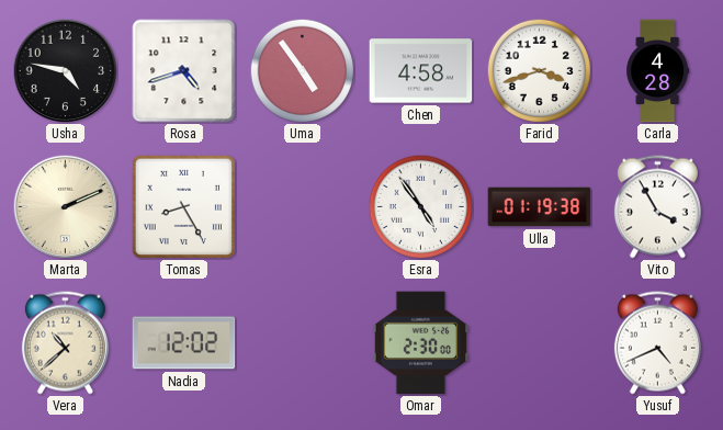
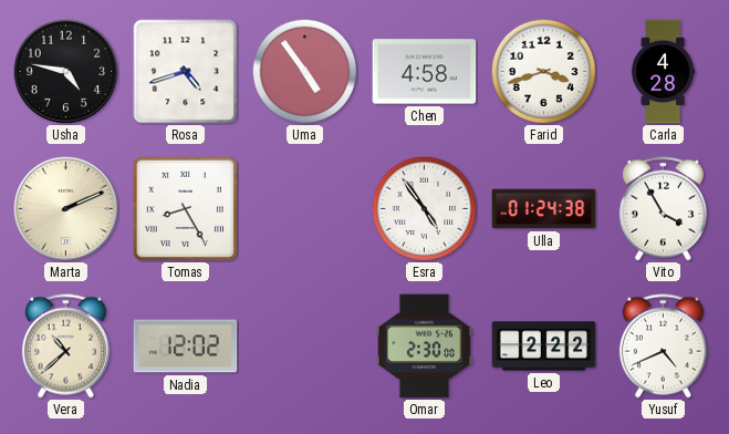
Ulla: 01:19 -> 01:24 (544, 209)
Leo: none -> 2:22 (544, 347)
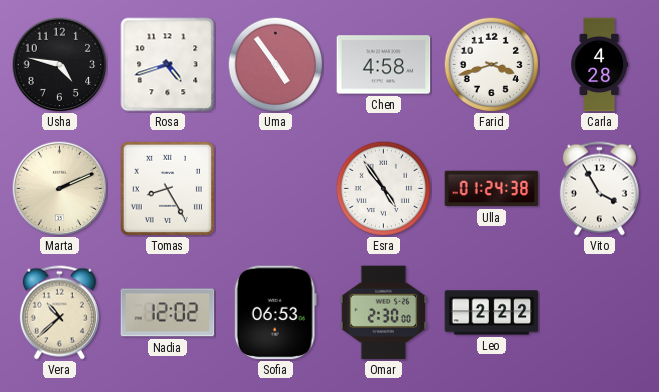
Sofia: none -> 06:53 (275, 313)
Yusuf: 4:41 -> none (663, 347)
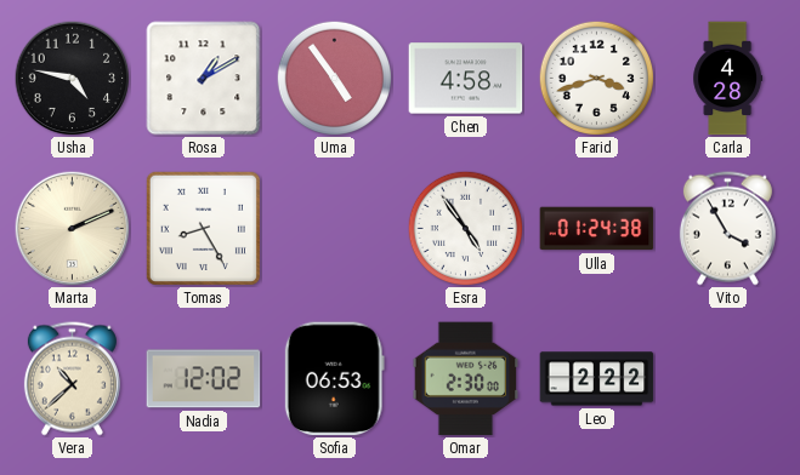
Rosa: 4:42 -> 1:10 (204, 79)
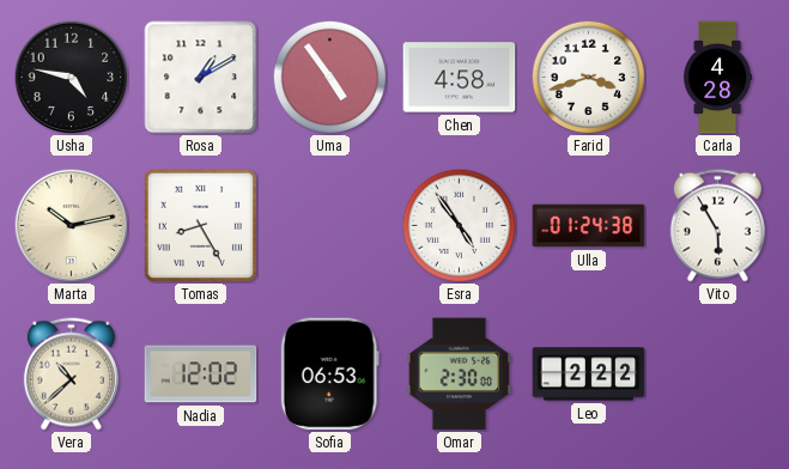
Marta: 2:11 -> 10:13 (71, 225)
Vito: 3:55 -> 5:55 (717, 226)
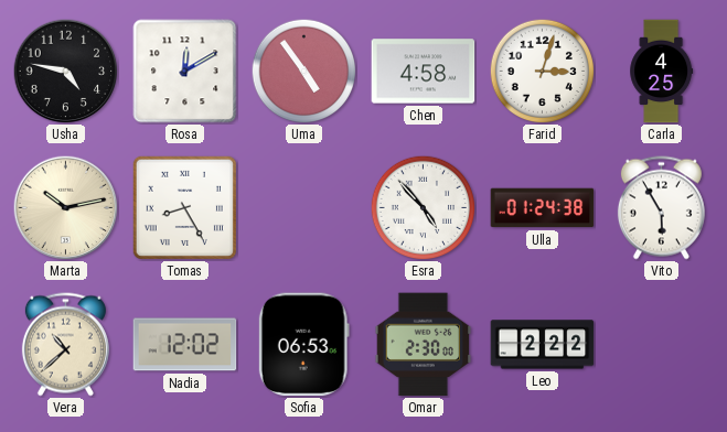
Rosa: 1:10 -> 12:10 (185, 72)
Farid: 3:42 -> 3:03 (542, 71)
Carla: 4:28 -> 4:25 (662, 72)
Esra: 4:54 -> 4:53 (423, 207)
